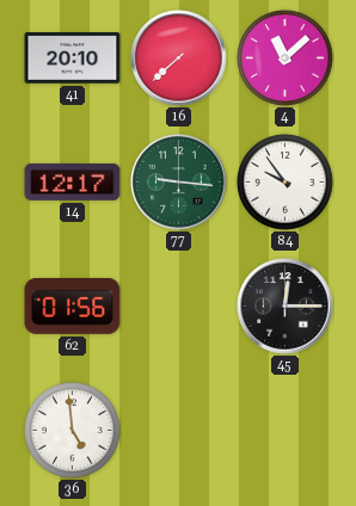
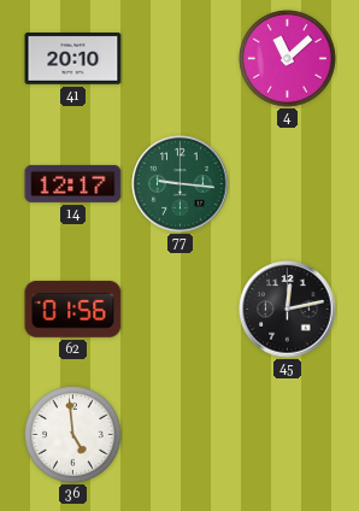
16: 7:38 -> none (179, 58)
84: 9:54 -> none (286, 183)
45: 12:15 -> 12:13 (288, 310)
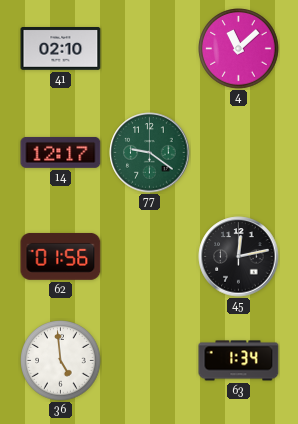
41: 20:10 -> 02:10 (61, 49)
77: 9:16 -> 9:21 (150, 153)
63: none -> 1:34 (239, 361)
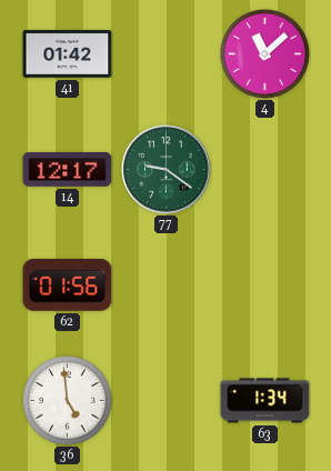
41: 02:10 -> 01:42 (68, 54)
45: 12:13 -> none (239, 257)
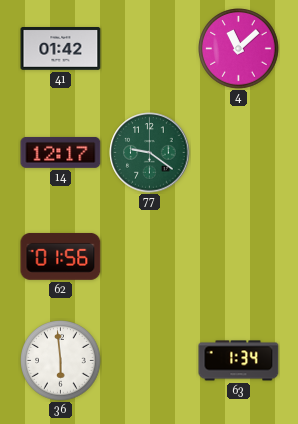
36: 4:59 -> 5:59 (61, 361)
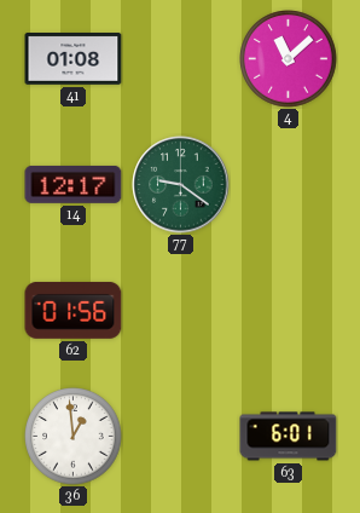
41: 01:42 -> 01:08 (74, 59)
36: 5:59 -> 12:59 (74, 437)
63: 1:34 -> 6:01 (289, 437)
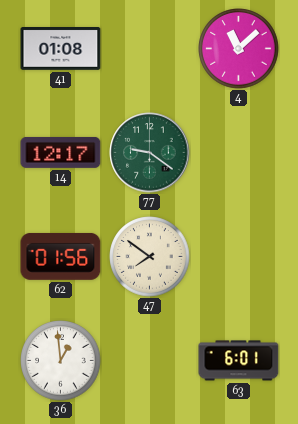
47: none -> 7:51 (150, 257)
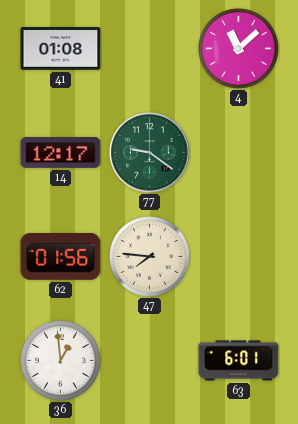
47: 7:51 -> 7:46 (150, 257)
